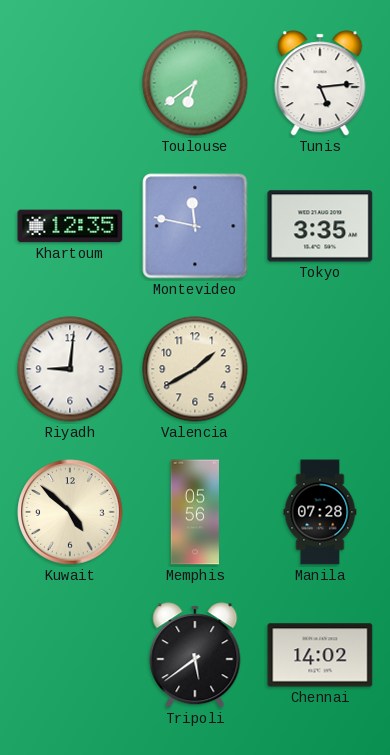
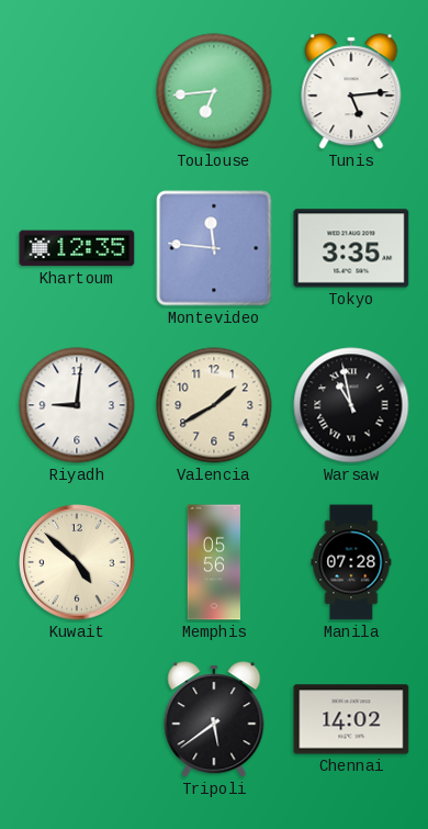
Toulouse: 6:39 -> 6:44 (214, 91)
Montevideo: 11:47 -> 11:46 (214, 248)
Warsaw: none -> 10:58 (351, 405)
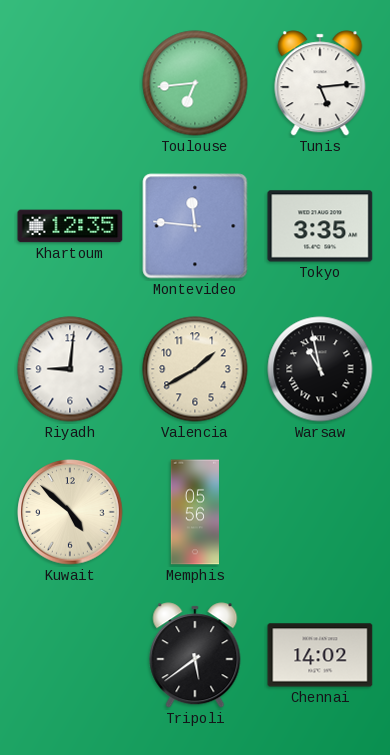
Manila: 07:28 -> none (351, 562)
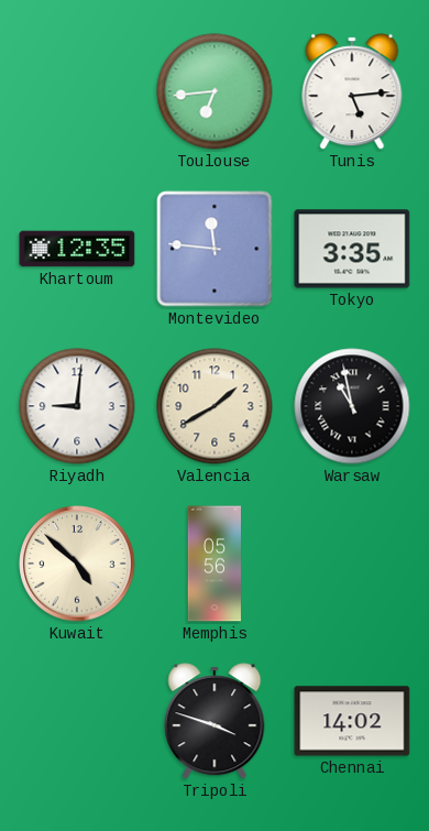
Tripoli: 5:39 -> 3:48 (215, 721)
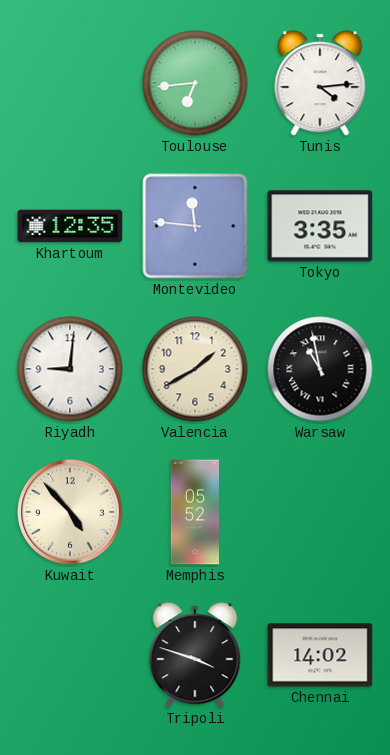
Tunis: 5:14 -> 4:14 (320, 83)
Kuwait: 4:52 -> 4:53 (70, 512)
Memphis: 05:56 -> 05:52 (195, 512)
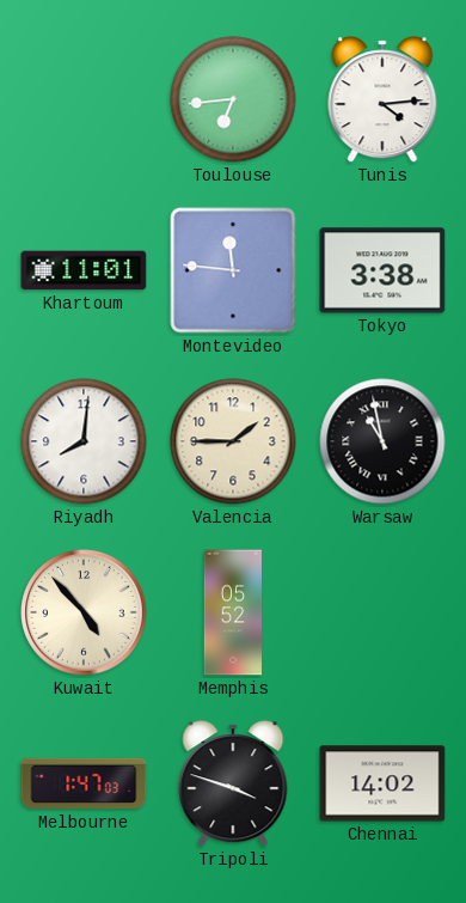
Khartoum: 12:35 -> 11:01 (84, 270)
Tokyo: 3:35 -> 3:38 (382, 270)
Riyadh: 9:01 -> 8:01 (84, 441)
Valencia: 1:40 -> 1:45 (233, 441)
Melbourne: none -> 1:47 (84, 783)
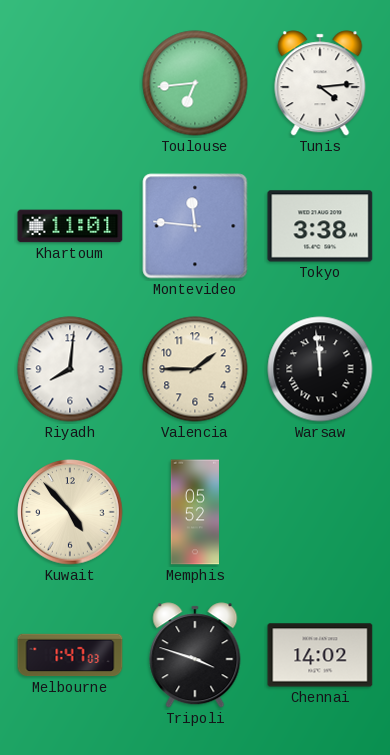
Warsaw: 10:58 -> 11:59 (320, 369)
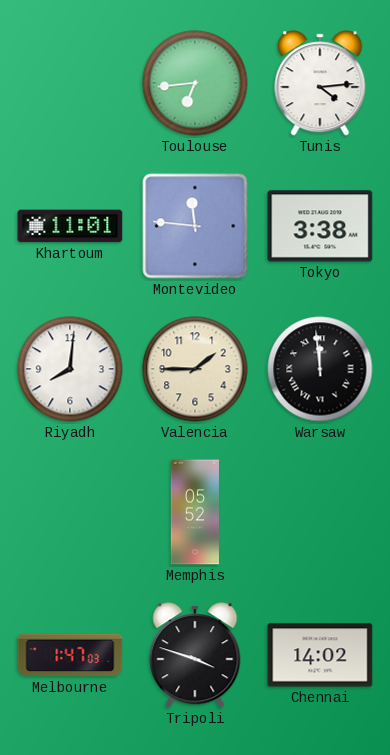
Kuwait: 4:53 -> none (70, 512)
